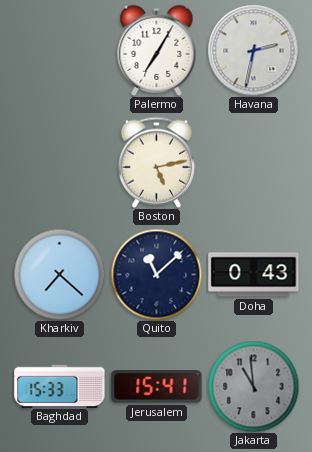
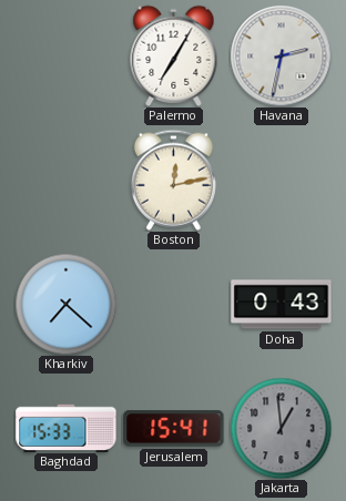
Boston: 5:13 -> 12:13 (173, 180)
Quito: 11:08 -> none (156, 274)
Jakarta: 10:59 -> 12:59 (281, 428)
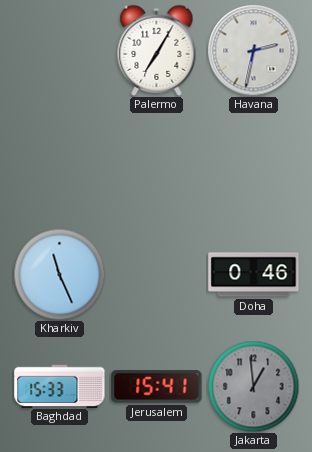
Boston: 12:13 -> none (173, 180)
Kharkiv: 7:22 -> 11:26 (59, 274)
Doha: 0:43 -> 0:46 (254, 275)
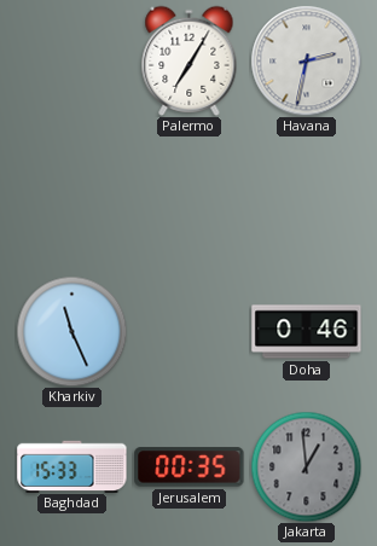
Jerusalem: 15:41 -> 00:35 (190, 467)
